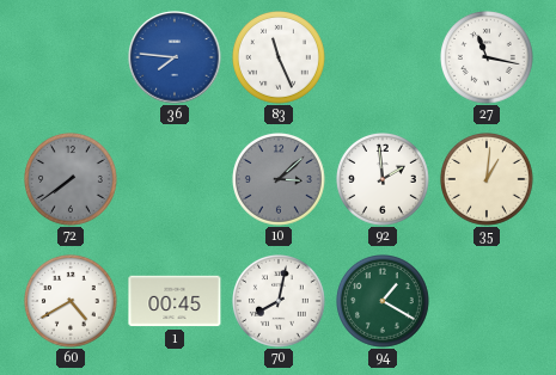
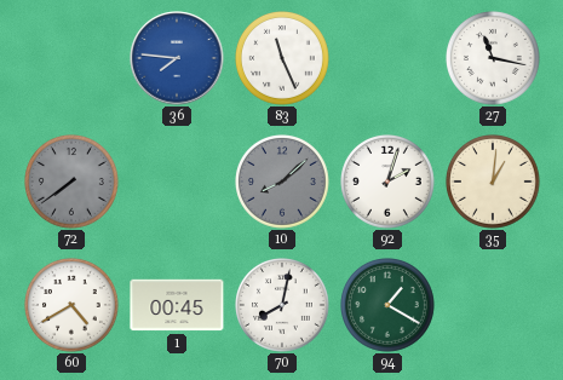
10: 3:08 -> 8:08 (283, 183)
92: 1:59 -> 2:03 (389, 183)
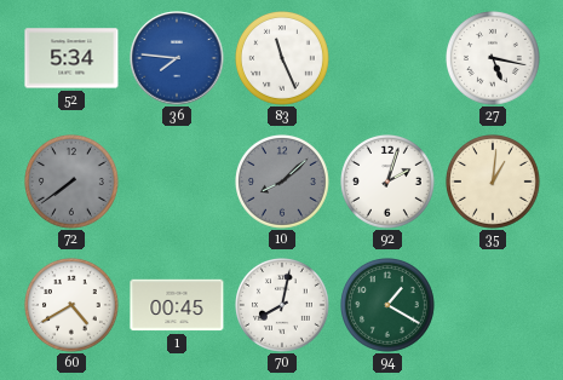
52: none -> 5:34 (71, 58)
27: 11:17 -> 5:17 (494, 59)
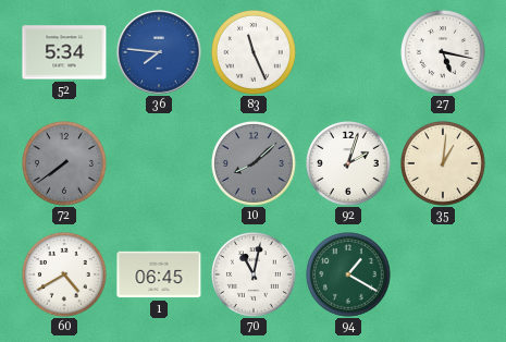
1: 00:45 -> 06:45 (159, 274)
70: 8:02 -> 11:02 (255, 276)
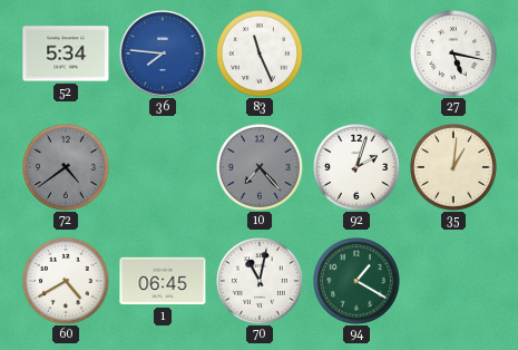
72: 7:39 -> 4:39 (67, 168)
10: 8:08 -> 7:23 (261, 168)
